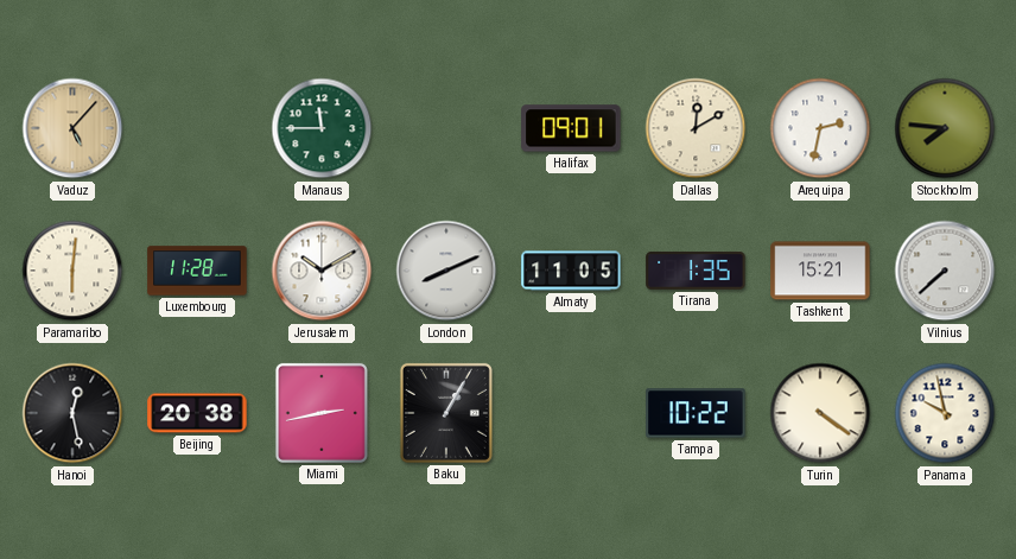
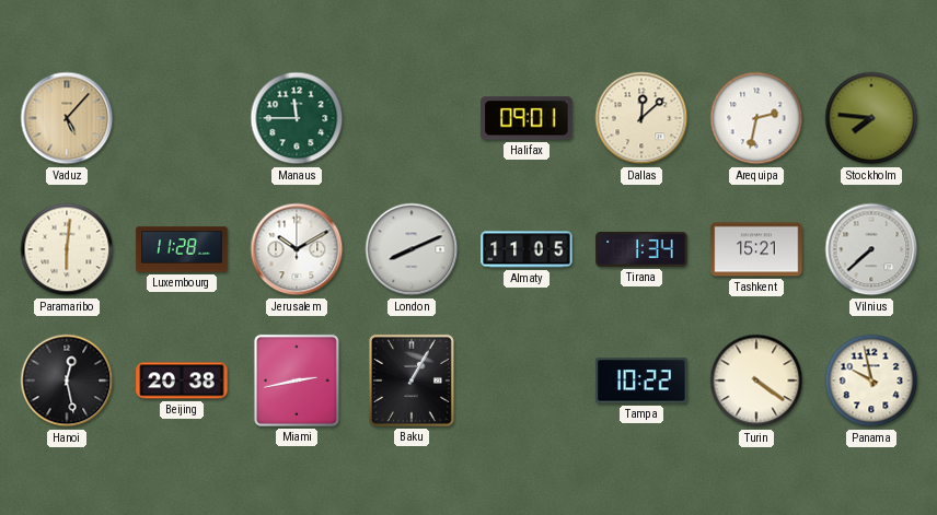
Dallas: 12:10 -> 12:08 (641, 118)
Tirana: 1:35 -> 1:34 (641, 249)
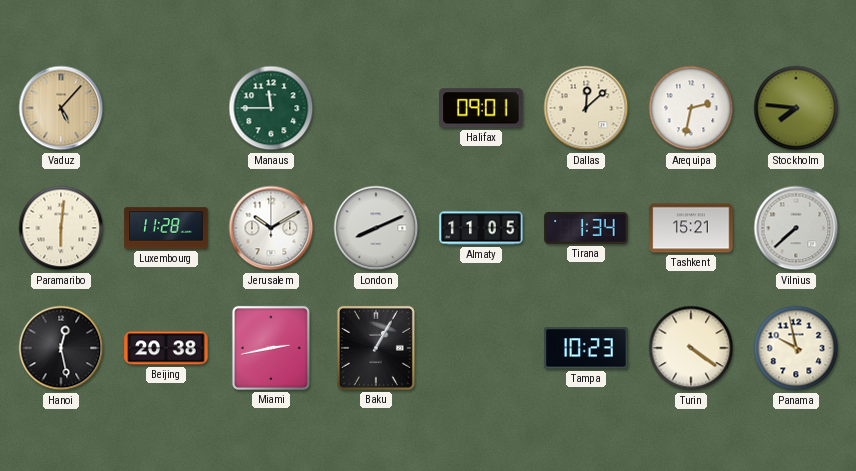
Tampa: 10:22 -> 10:23 (586, 348)
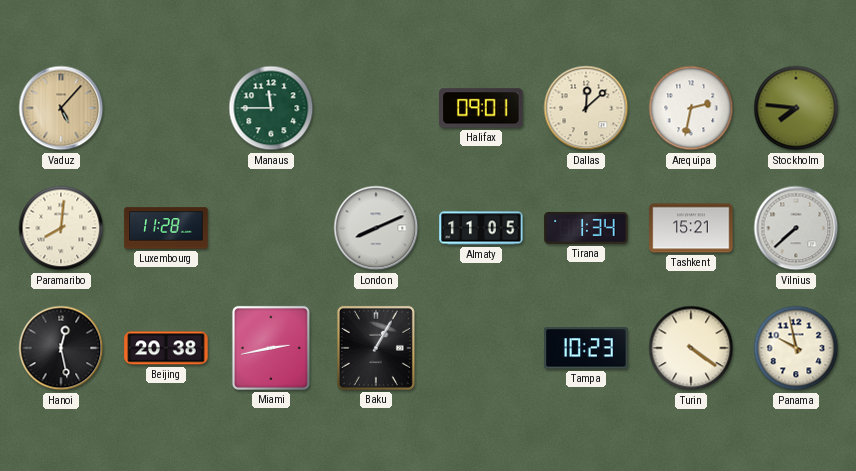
Paramaribo: 6:01 -> 8:01 (61, 228)
Jerusalem: 10:10 -> none (271, 228)
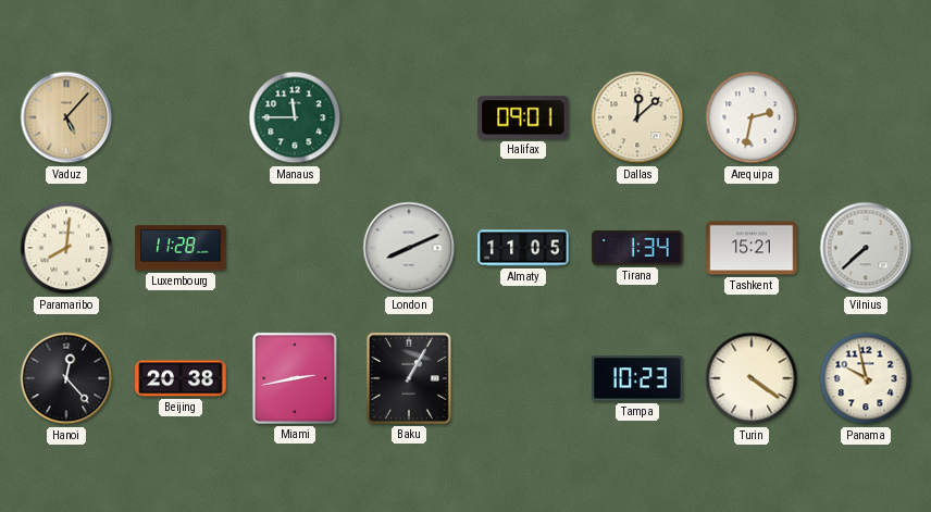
Stockholm: 7:46 -> none (796, 108)
Hanoi: 12:28 -> 12:23 (66, 378)
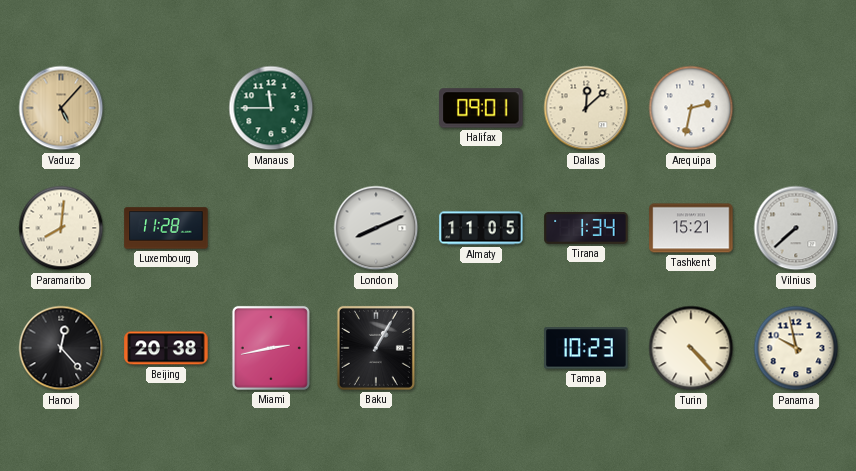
Turin: 4:21 -> 4:23 (691, 348)
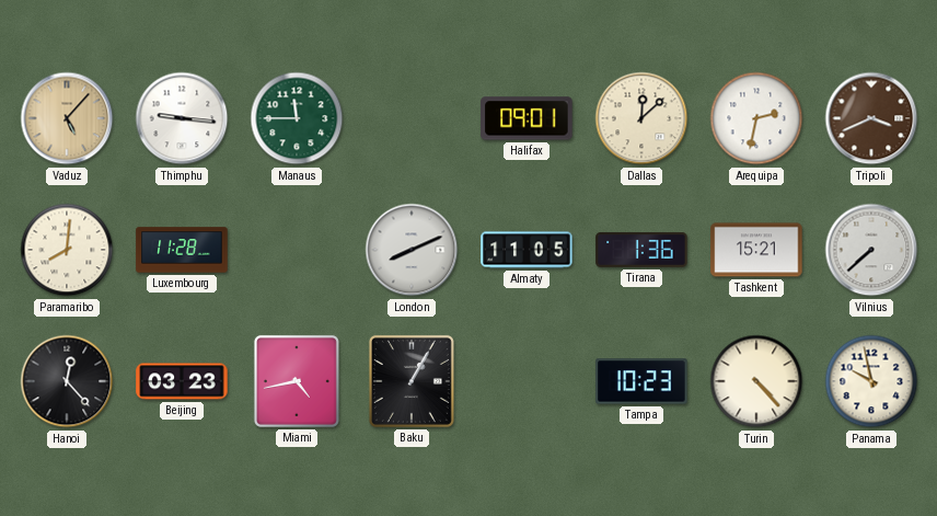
Thimphu: none -> 9:16 (182, 118)
Tripoli: none -> 3:41 (871, 118)
Tirana: 1:34 -> 1:36 (641, 250)
Beijing: 20:38 -> 03:23 (182, 381)
Miami: 2:43 -> 4:43 (297, 381)
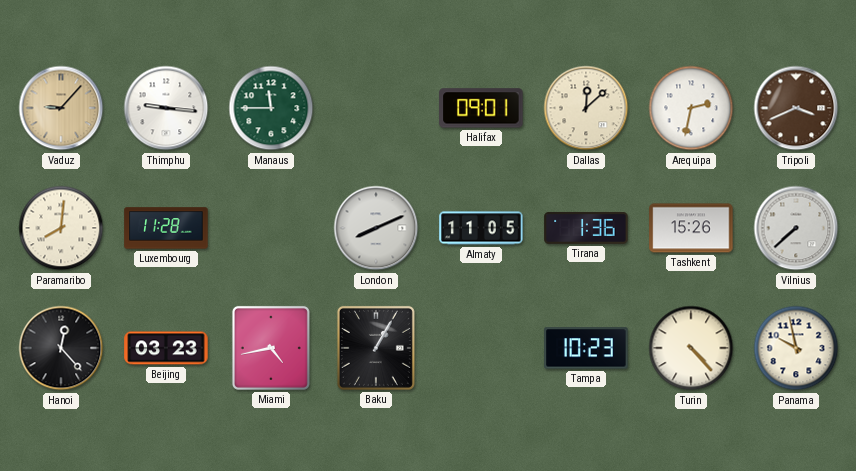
Vaduz: 5:07 -> 9:07 (61, 108)
Tashkent: 15:21 -> 15:26 (691, 228)
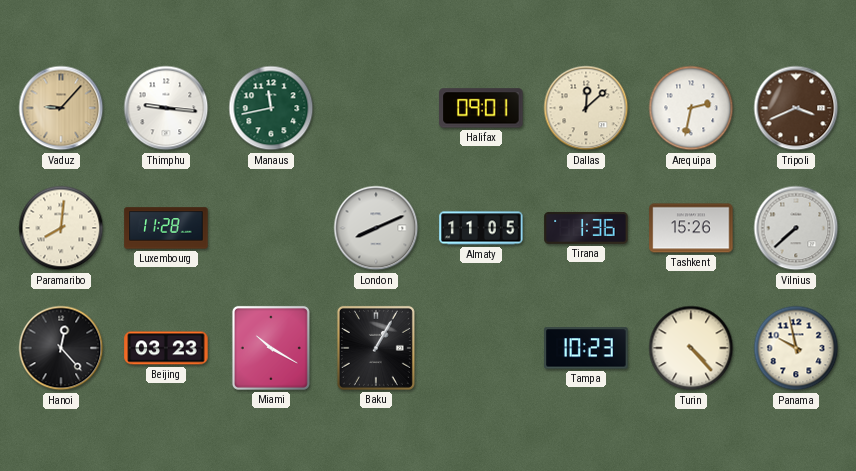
Manaus: 11:45 -> 11:43 (271, 108)
Miami: 4:43 -> 10:20 (271, 348)
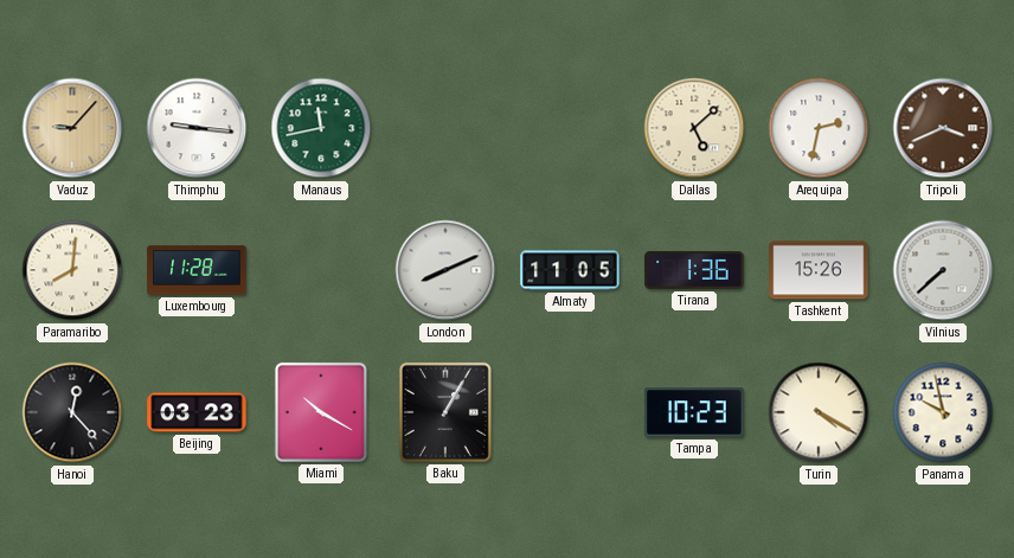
Halifax: 09:01 -> none (481, 108)
Dallas: 12:08 -> 5:08 (694, 128)
Turin: 4:23 -> 4:20 (819, 412)
